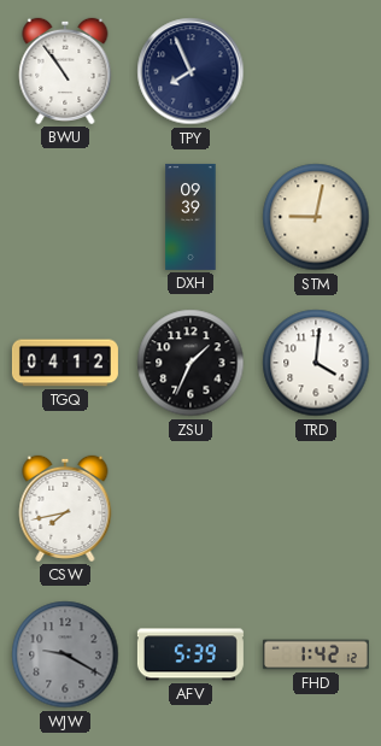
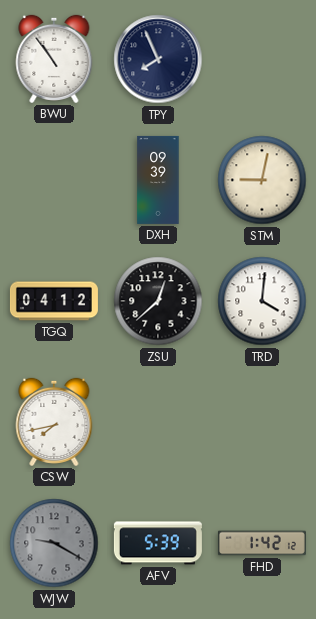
ZSU: 1:34 -> 12:38 (158, 301)
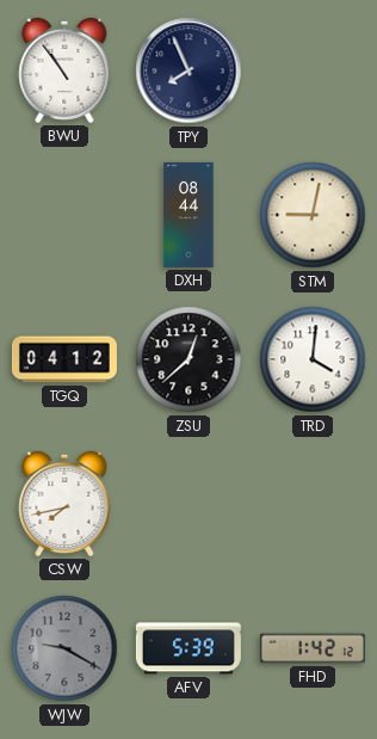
DXH: 09:39 -> 08:44 (188, 215)
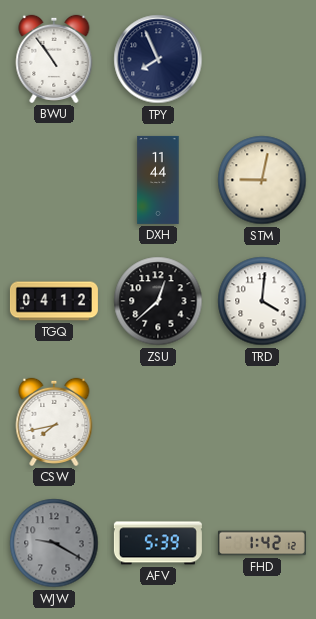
DXH: 08:44 -> 11:44 (158, 180)
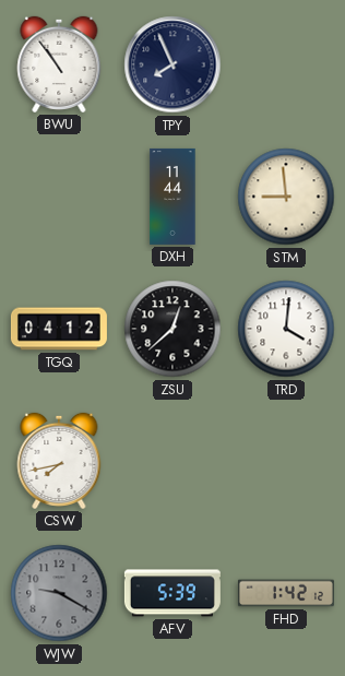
STM: 9:02 -> 8:59 (286, 197)
